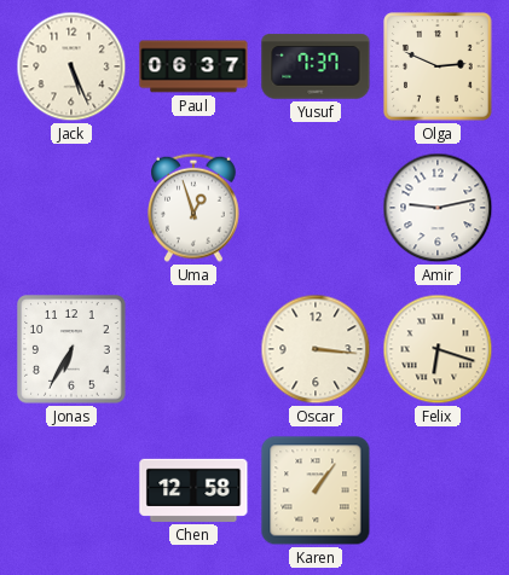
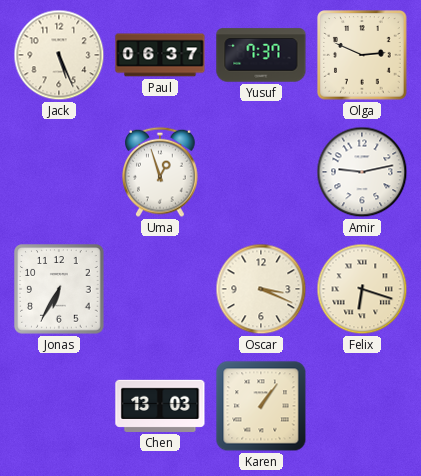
Oscar: 3:16 -> 3:19 (261, 289)
Chen: 12:58 -> 13:03 (160, 406)
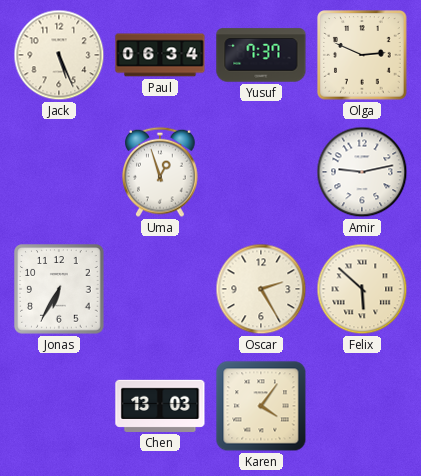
Paul: 06:37 -> 06:34 (160, 55)
Oscar: 3:19 -> 2:25 (261, 289)
Felix: 6:18 -> 5:52 (362, 289)
Karen: 1:06 -> 4:06 (261, 406)
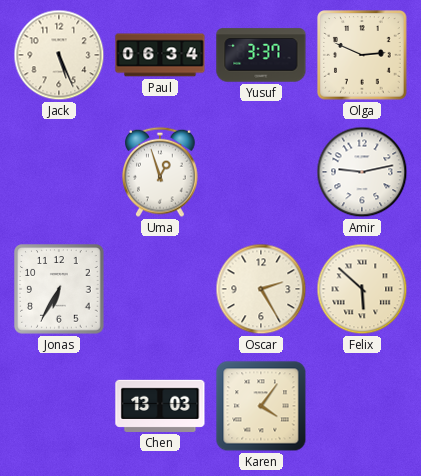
Yusuf: 7:37 -> 3:37 (261, 55)
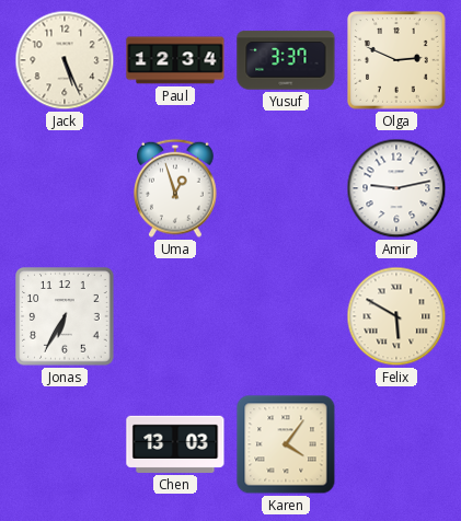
Paul: 06:34 -> 12:34 (175, 60)
Oscar: 2:25 -> none (261, 289)
Felix: 5:52 -> 5:50 (396, 316)
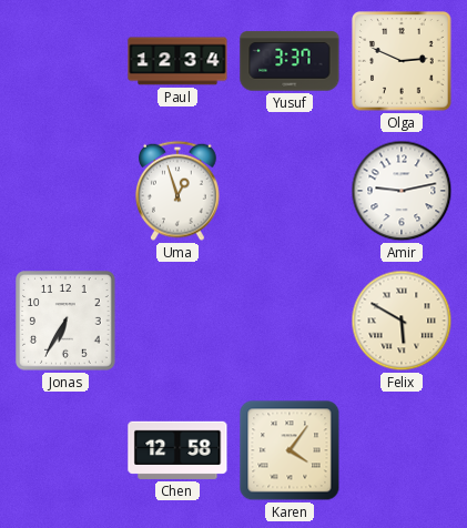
Jack: 5:26 -> none (65, 60)
Chen: 13:03 -> 12:58 (177, 450)
